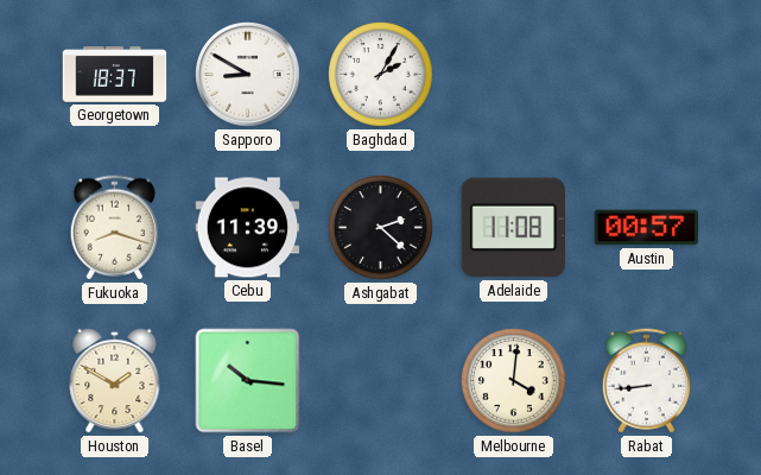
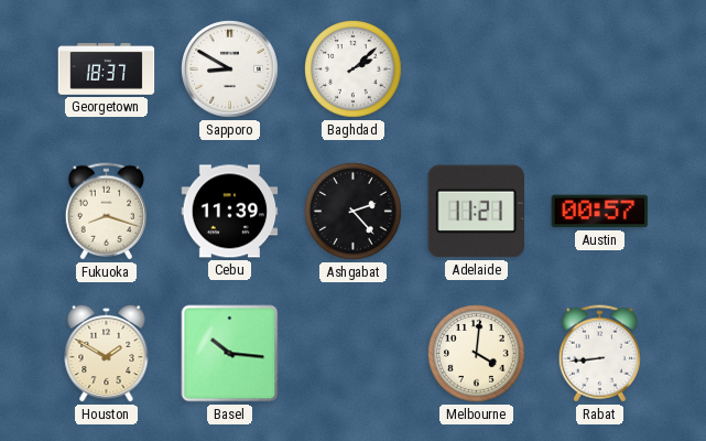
Baghdad: 2:05 -> 2:08 (354, 69)
Ashgabat: 2:22 -> 2:23 (354, 212)
Adelaide: 11:08 -> 11:21 (477, 212)
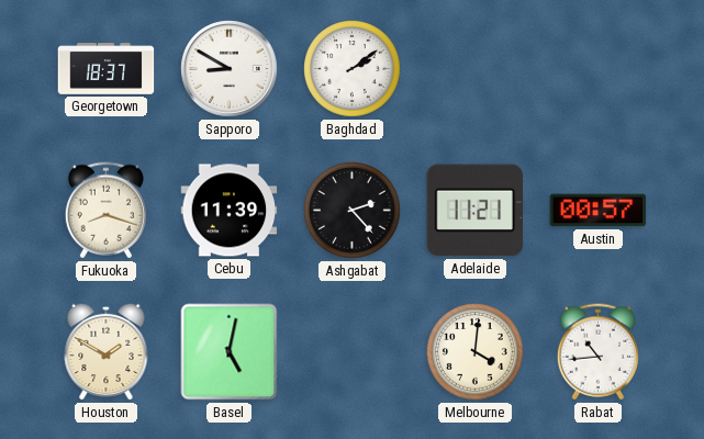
Baghdad: 2:08 -> 2:09 (353, 69)
Basel: 10:16 -> 5:02 (230, 352)
Rabat: 8:44 -> 10:44 (597, 352)
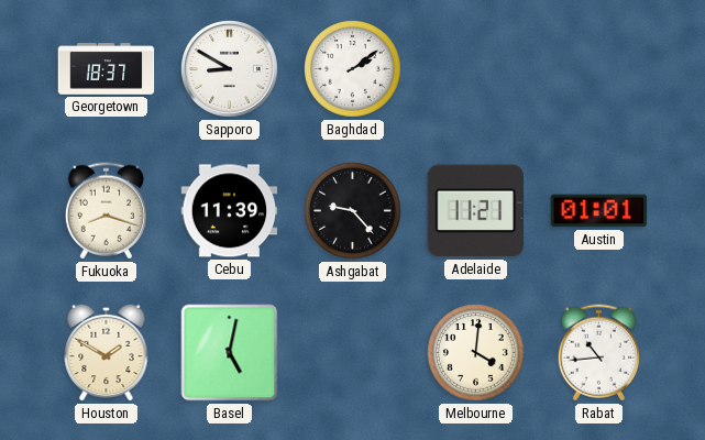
Ashgabat: 2:23 -> 9:23 (353, 211)
Austin: 00:57 -> 01:01 (599, 211)
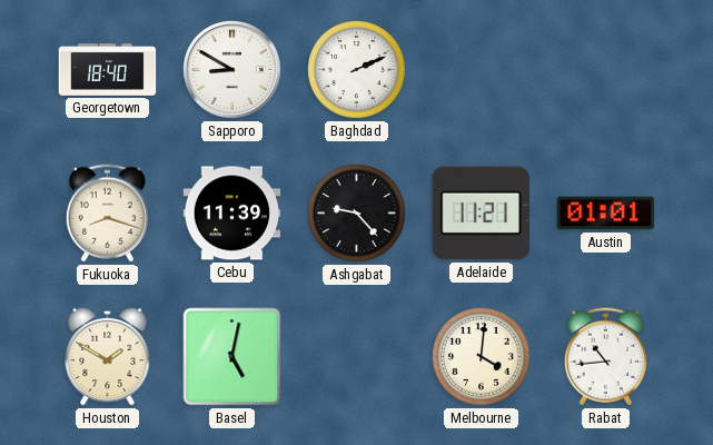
Georgetown: 18:37 -> 18:40 (108, 70)
Baghdad: 2:09 -> 2:11 (357, 70)
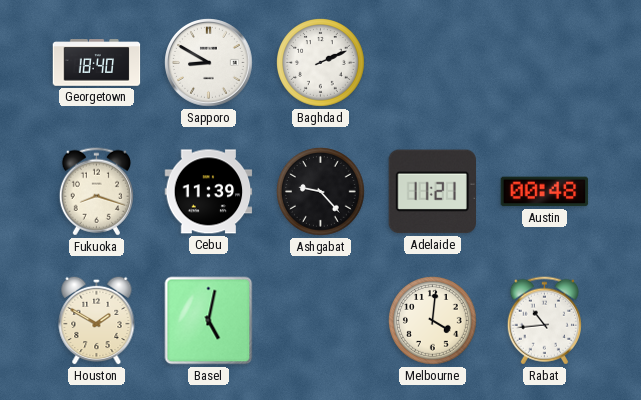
Austin: 01:01 -> 00:48 (545, 192)
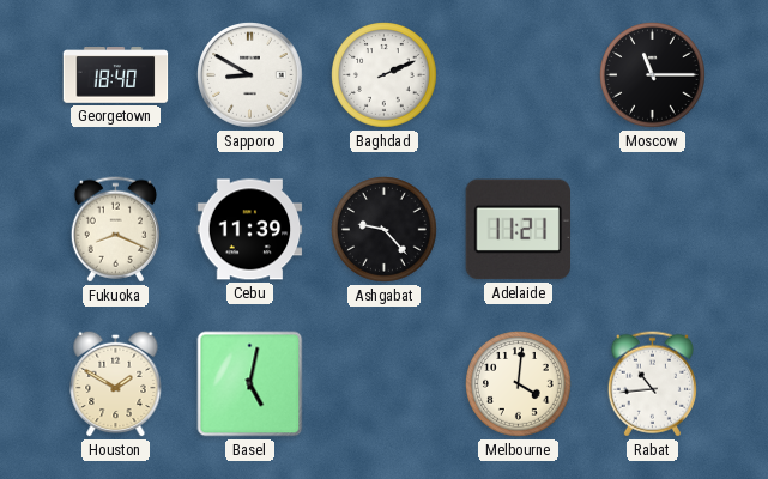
Moscow: none -> 11:15 (653, 75)
Fukuoka: 8:18 -> 8:19 (115, 230)
Austin: 00:48 -> none (545, 192)
